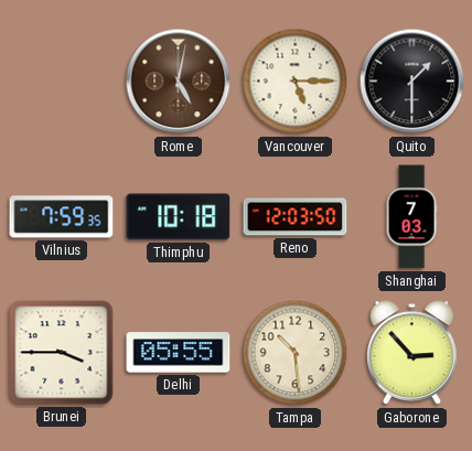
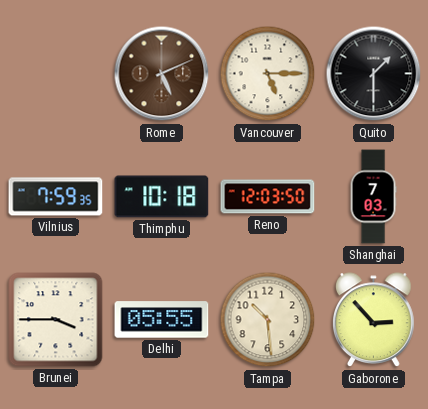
Rome: 5:02 -> 5:11 (162, 74)
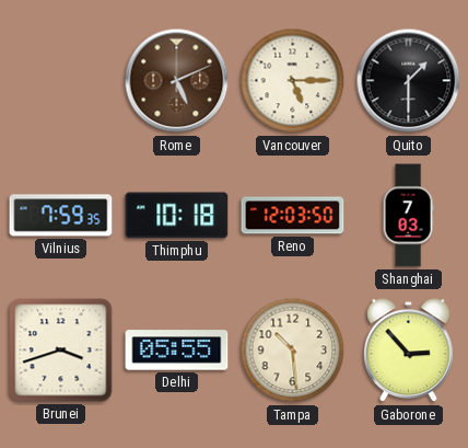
Brunei: 3:45 -> 3:42 (61, 351)
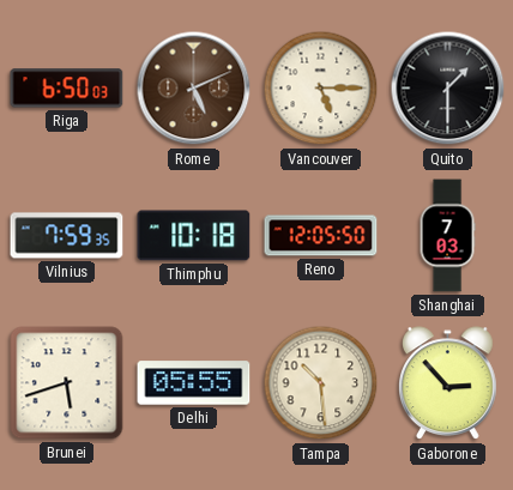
Riga: none -> 6:50 (67, 89)
Reno: 12:03 -> 12:05 (321, 236)
Brunei: 3:42 -> 5:42 (67, 383)
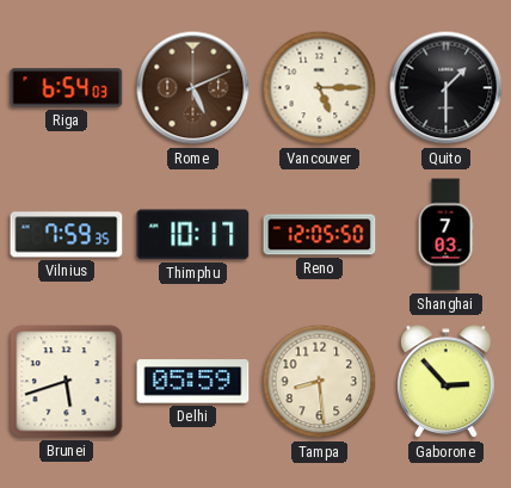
Riga: 6:50 -> 6:54 (67, 88)
Thimphu: 10:18 -> 10:17 (193, 235)
Delhi: 05:55 -> 05:59 (193, 382)
Tampa: 10:29 -> 8:29 (320, 382)
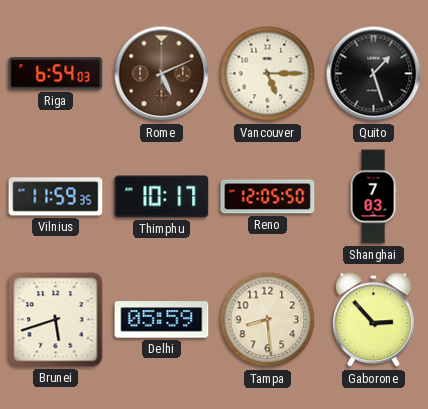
Quito: 1:30 -> 1:27 (374, 74)
Vilnius: 7:59 -> 11:59 (56, 197)
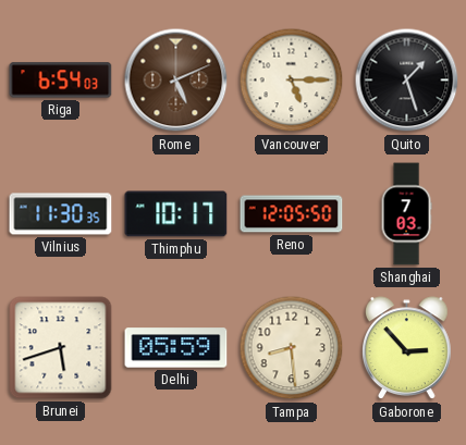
Vilnius: 11:59 -> 11:30 (61, 214)
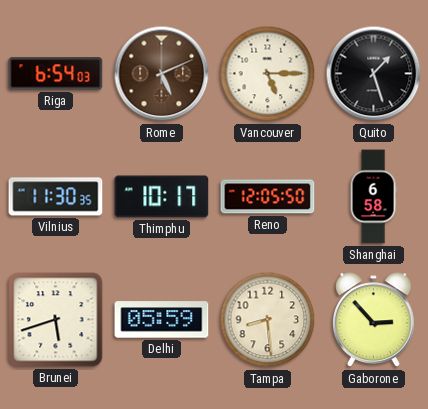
Shanghai: 7:03 -> 6:58 (373, 197)
